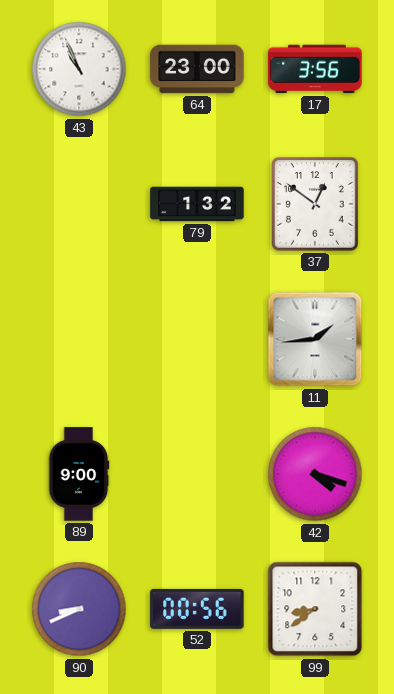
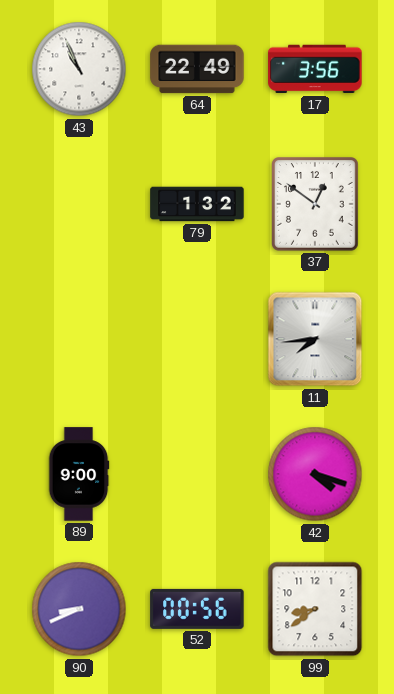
64: 23:00 -> 22:49 (197, 69)
11: 1:44 -> 7:44 (315, 339)
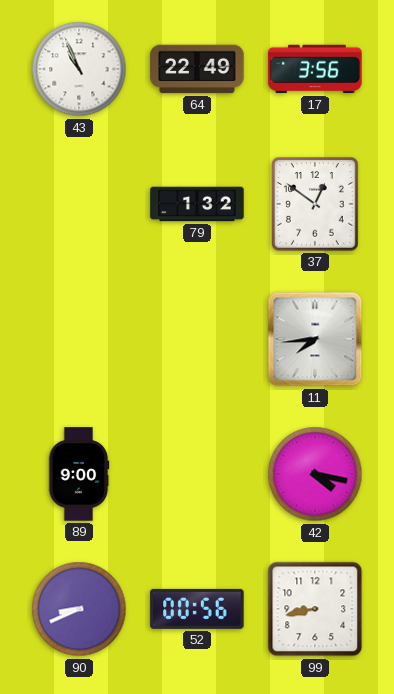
42: 4:18 -> 4:17 (315, 474)
99: 8:39 -> 8:43 (315, 609)
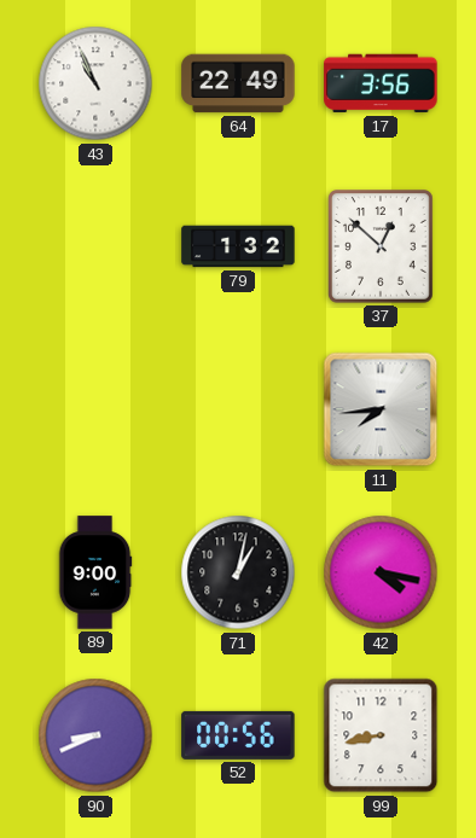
37: 12:51 -> 12:52 (382, 248)
71: none -> 1:02 (238, 572)
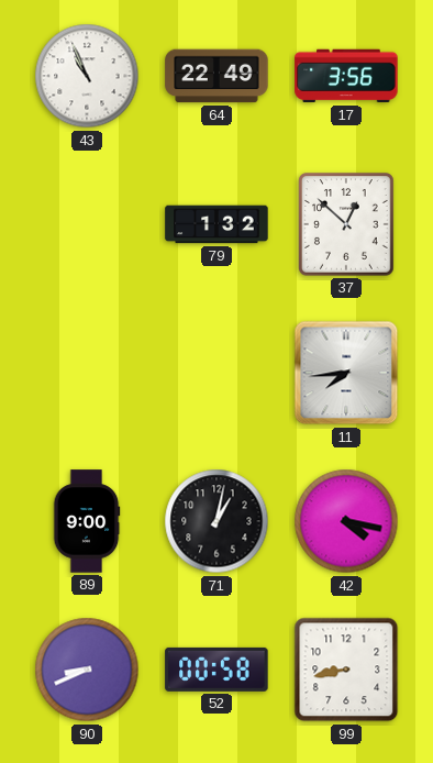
52: 00:56 -> 00:58 (216, 670)
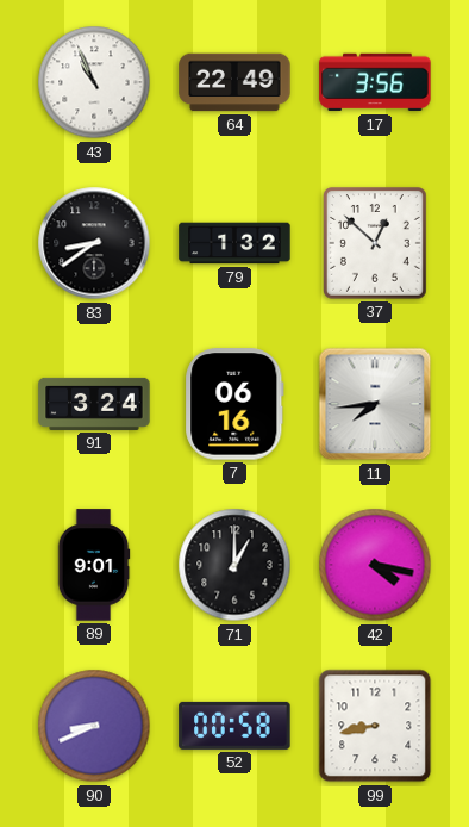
83: none -> 8:39 (94, 243)
91: none -> 3:24 (94, 404)
7: none -> 06:16 (234, 404)
89: 9:00 -> 9:01 (94, 565)
71: 1:02 -> 1:00 (234, 565)
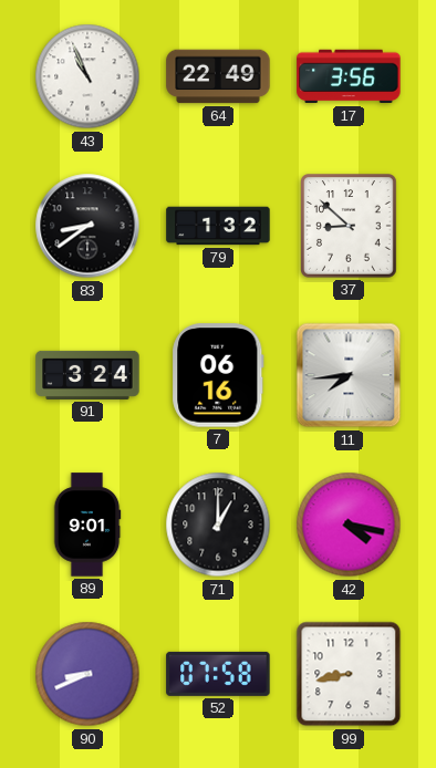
37: 12:52 -> 8:52 (350, 227)
52: 00:58 -> 07:58 (218, 674)
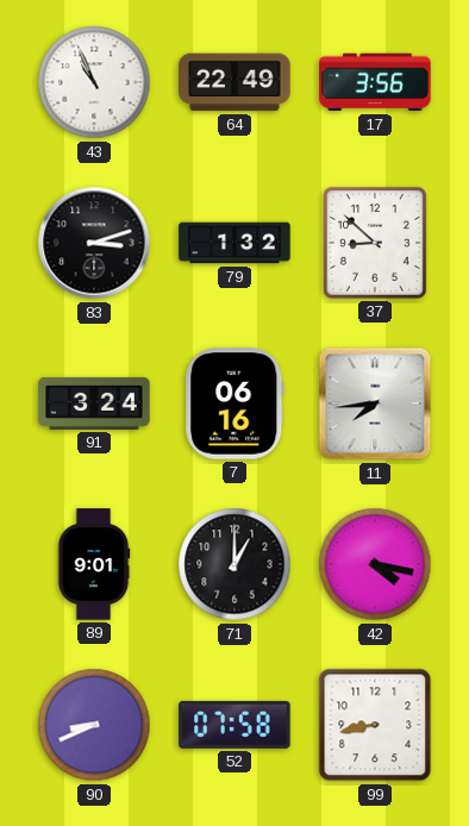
83: 8:39 -> 3:12 (94, 243)
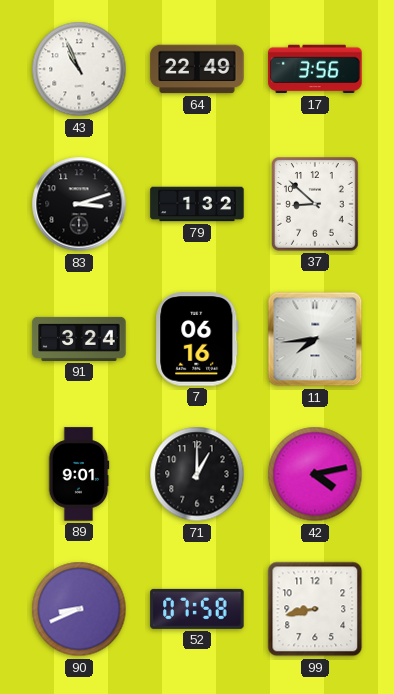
42: 4:17 -> 4:13 (315, 474)
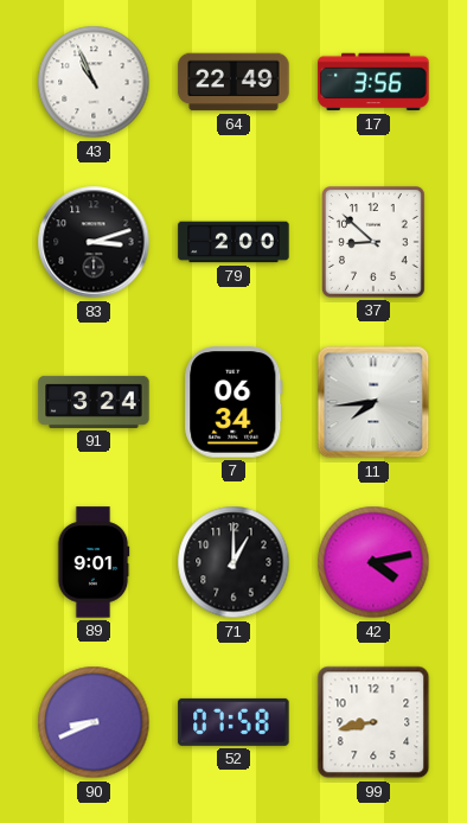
79: 1:32 -> 2:00 (233, 242)
7: 06:16 -> 06:34 (233, 402)
